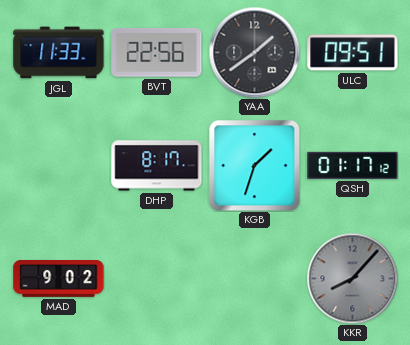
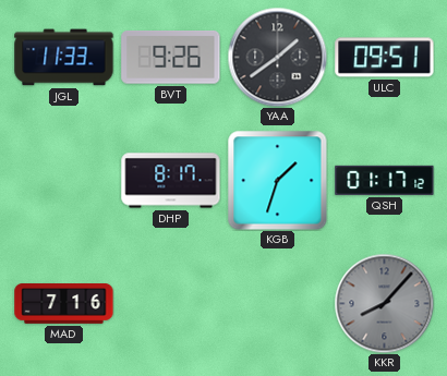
BVT: 22:56 -> 9:26 (171, 58)
MAD: 9:02 -> 7:16 (64, 304)
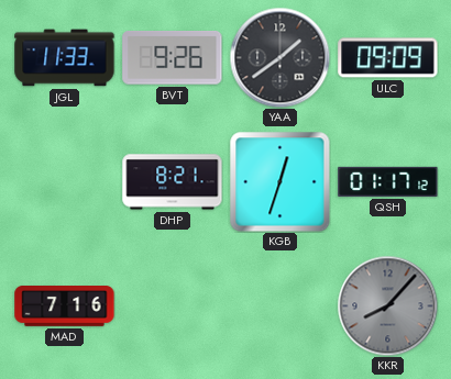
ULC: 09:51 -> 09:09 (388, 58)
DHP: 8:17 -> 8:21 (173, 182)
KGB: 1:33 -> 12:33 (279, 181)
